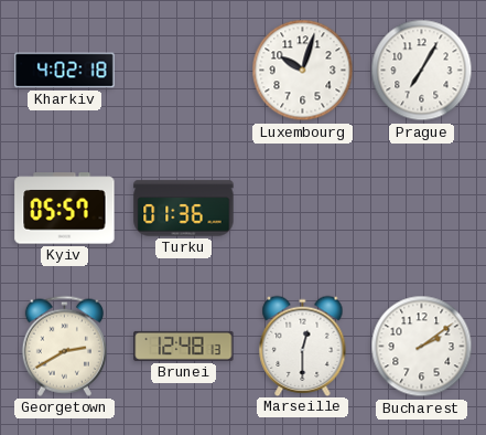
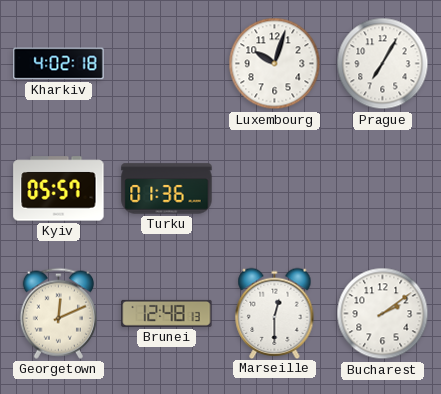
Georgetown: 2:40 -> 12:11 (58, 313)
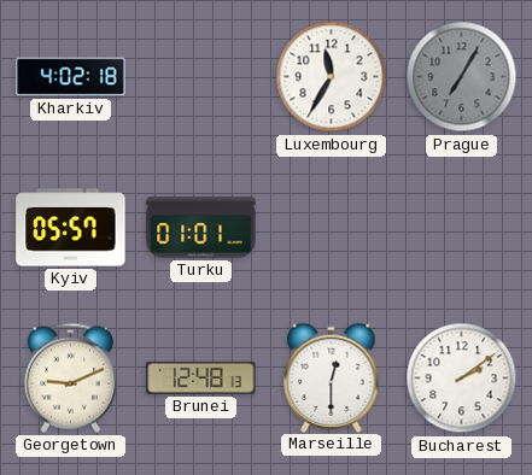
Luxembourg: 10:03 -> 11:35 (332, 77)
Prague dial: white -> grey (462, 77)
Turku: 01:36 -> 01:01 (201, 228)
Georgetown: 12:11 -> 9:11 (70, 377)
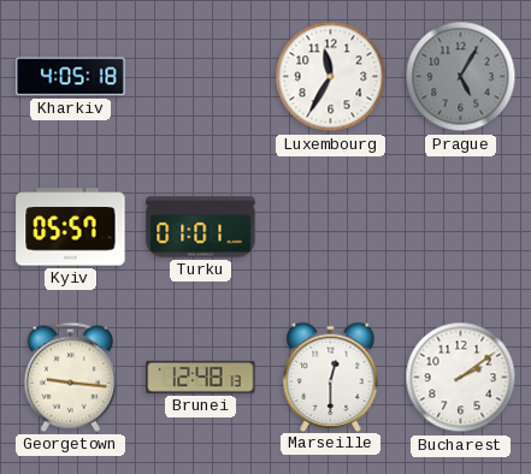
Kharkiv: 4:02 -> 4:05 (71, 77)
Prague: 7:05 -> 5:05 (461, 77)
Georgetown: 9:11 -> 9:16 (70, 377)
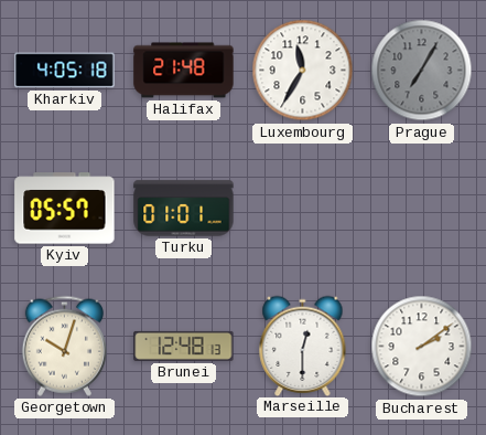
Halifax: none -> 21:48 (184, 71)
Prague: 5:05 -> 7:05 (422, 71)
Georgetown: 9:16 -> 10:03 (64, 346)
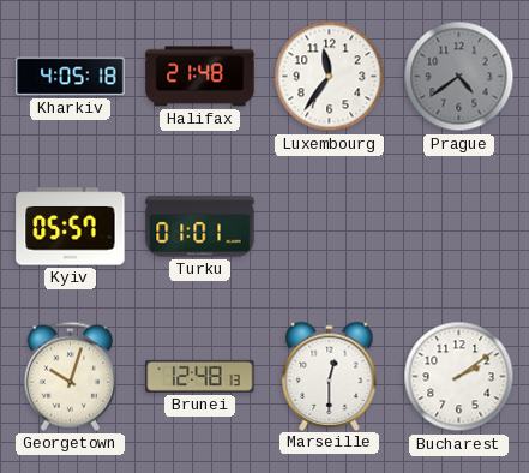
Luxembourg: 11:35 -> 11:36 (330, 77)
Prague: 7:05 -> 4:39 (459, 77)
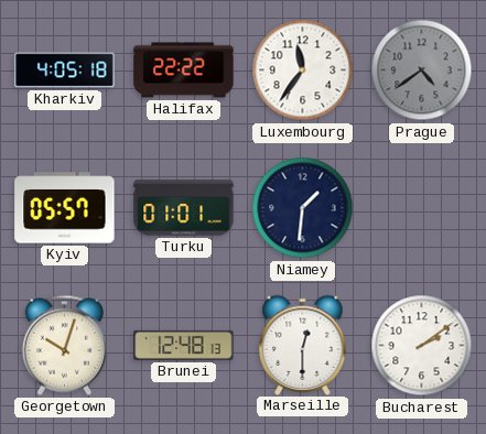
Halifax: 21:48 -> 22:22 (184, 70)
Niamey: none -> 1:31 (303, 208)
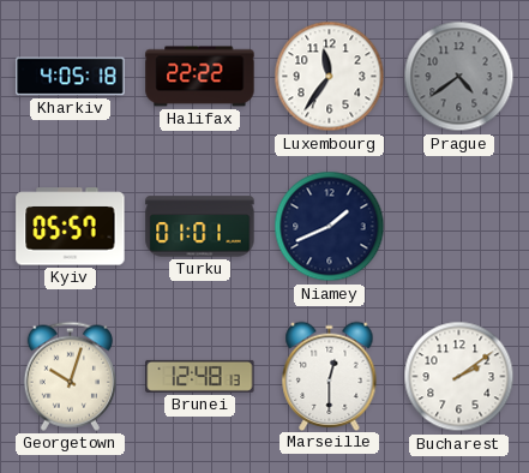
Niamey: 1:31 -> 1:41 (330, 227)
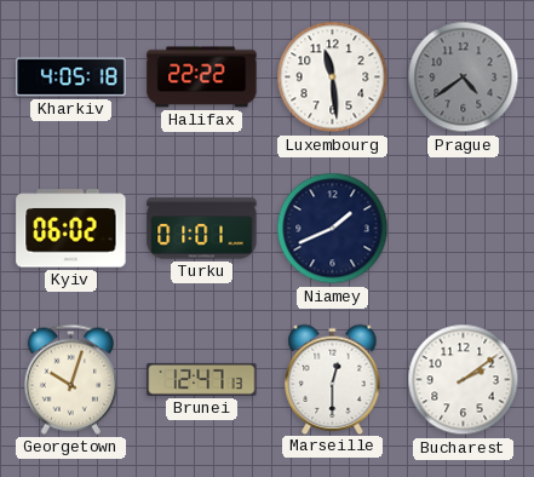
Luxembourg: 11:36 -> 11:29 (333, 77)
Kyiv: 05:57 -> 06:02 (71, 229)
Brunei: 12:48 -> 12:47 (202, 379)
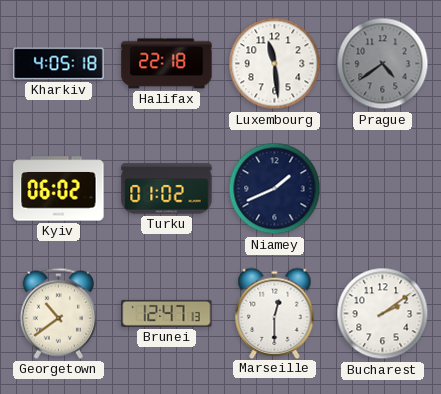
Halifax: 22:22 -> 22:18 (167, 64)
Turku: 01:01 -> 01:02 (167, 189)
Georgetown: 10:03 -> 10:39 (58, 313)
